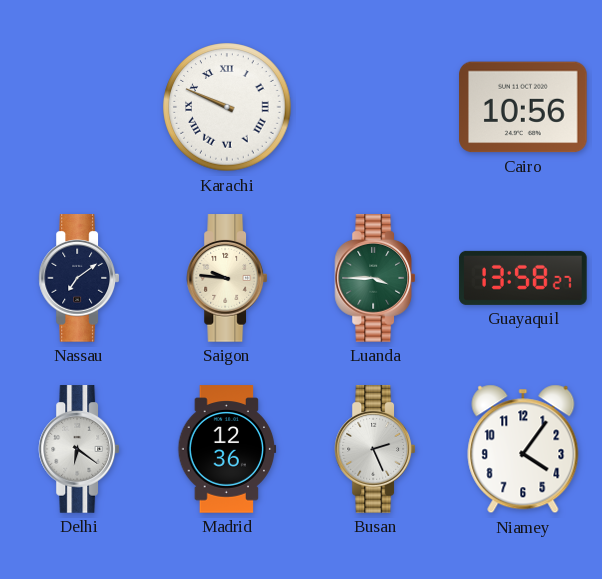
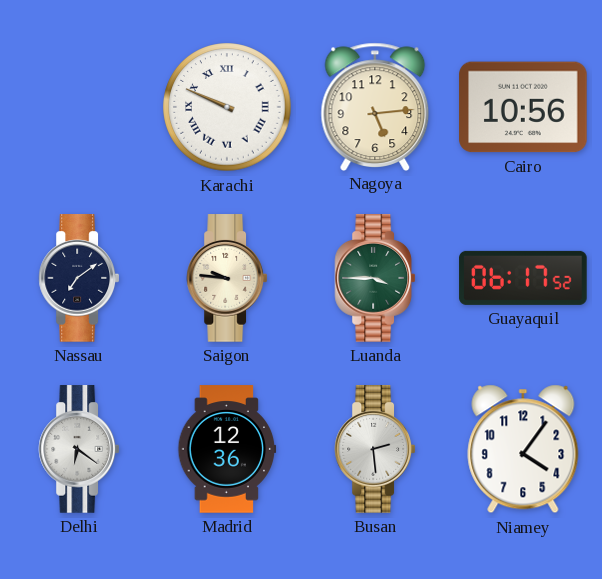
Nagoya: none -> 5:14 (375, 106)
Guayaquil: 13:58 -> 06:17 (523, 278)
Busan: 2:26 -> 2:29 (375, 449)
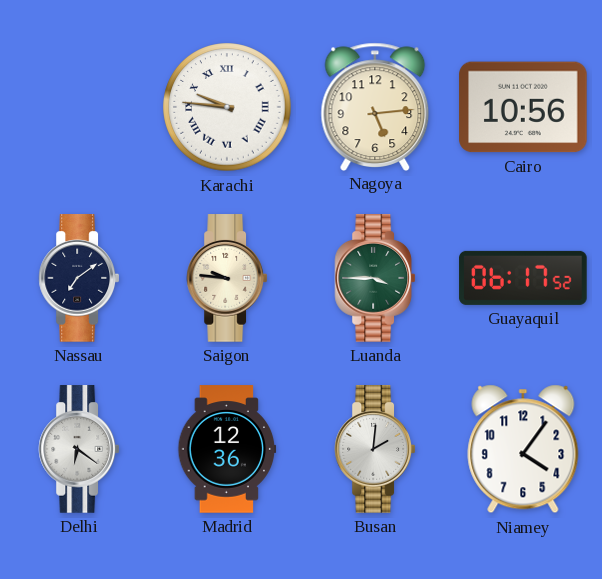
Karachi: 9:49 -> 9:46 (227, 107)
Busan: 2:29 -> 2:01 (375, 449)
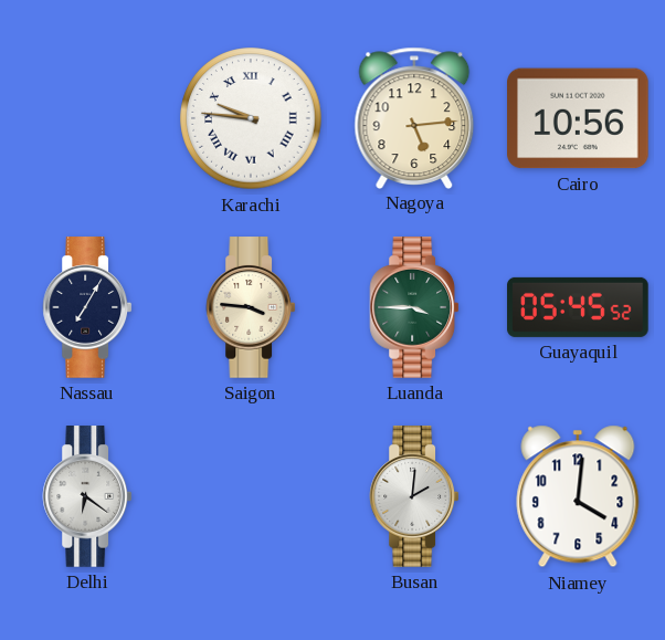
Nassau: 7:09 -> 7:05 (87, 307)
Saigon: 9:46 -> 3:46 (251, 307)
Guayaquil: 06:17 -> 05:45 (578, 307)
Madrid: 12:36 -> none (227, 449)
Niamey: 4:06 -> 4:01 (578, 496)
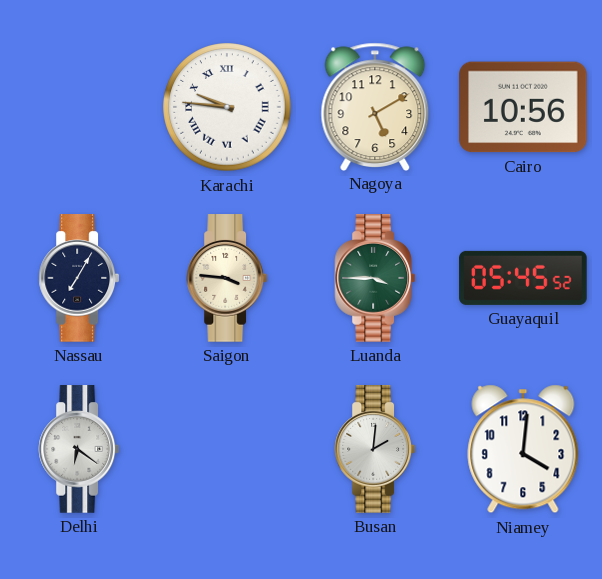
Nagoya: 5:14 -> 5:10 (375, 106)
